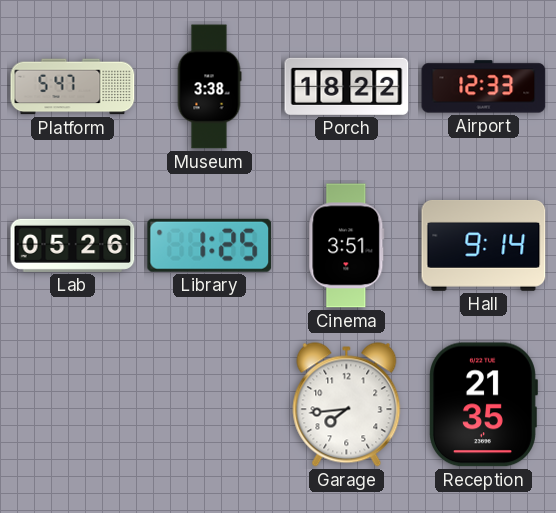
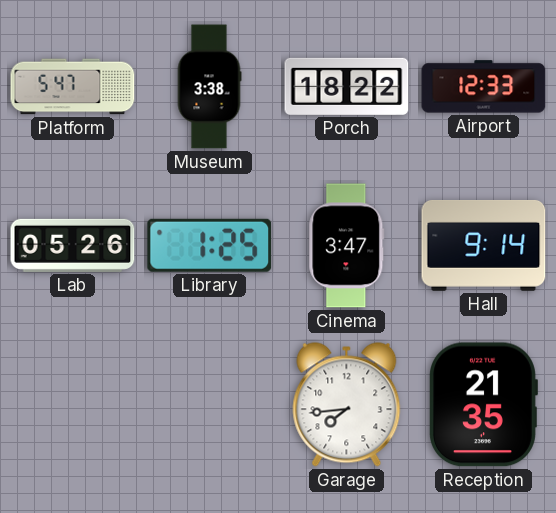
Cinema: 3:51 -> 3:47 (347, 246)
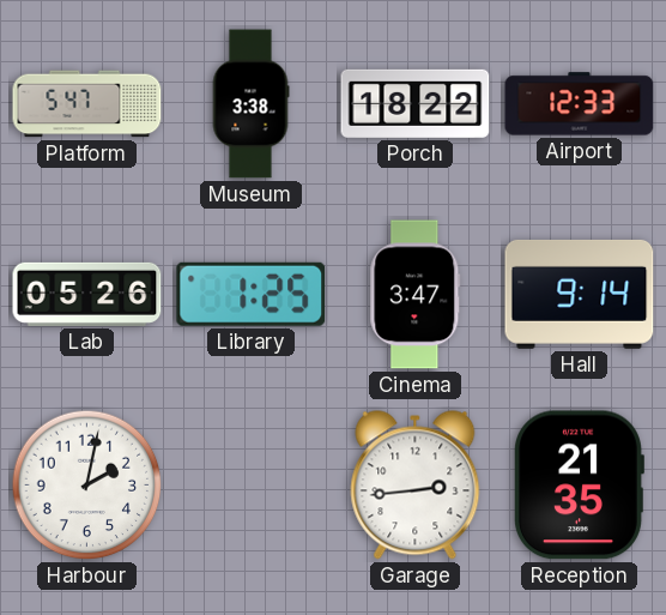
Harbour: none -> 2:02 (87, 486)
Garage: 7:44 -> 2:44 (416, 486)
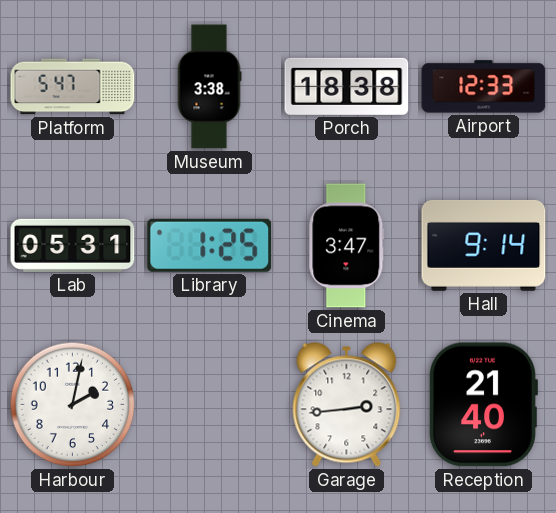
Porch: 18:22 -> 18:38 (347, 86)
Lab: 05:26 -> 05:31 (73, 245)
Reception: 21:35 -> 21:40 (484, 405)
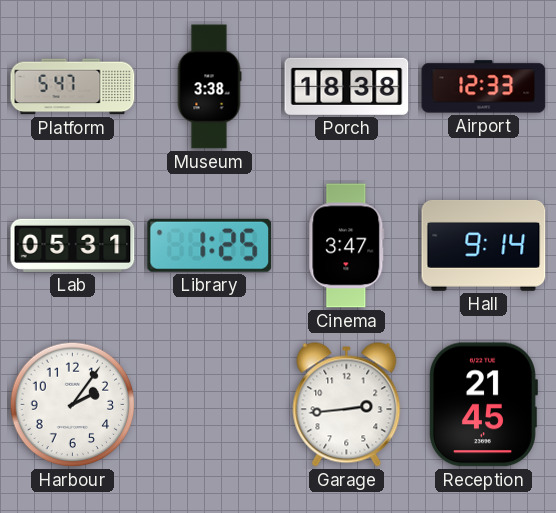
Harbour: 2:02 -> 2:06 (73, 405)
Reception: 21:40 -> 21:45 (484, 405)
